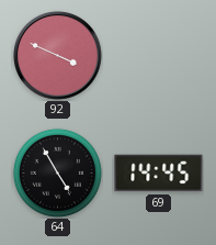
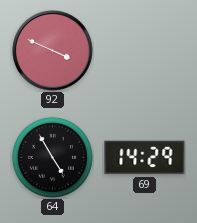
69: 14:45 -> 14:29 (145, 158)
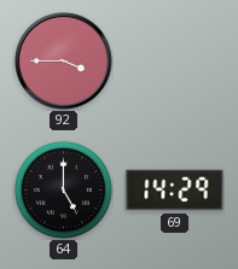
92: 3:49 -> 3:45 (64, 62)
64: 4:55 -> 5:00 (63, 189)
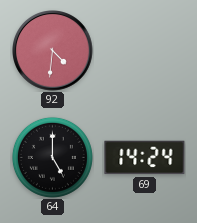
92: 3:45 -> 4:31 (53, 51)
69: 14:29 -> 14:24 (145, 158)
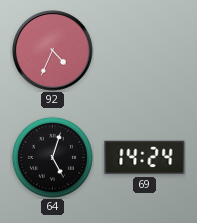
92: 4:31 -> 4:34 (53, 51)
64: 5:00 -> 5:03 (52, 157)
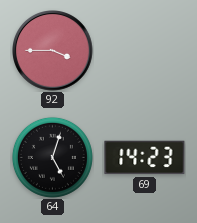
92: 4:34 -> 3:45 (53, 51)
69: 14:24 -> 14:23 (145, 158)
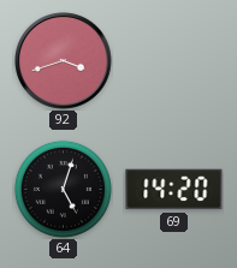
92: 3:45 -> 3:42 (64, 61)
69: 14:23 -> 14:20 (174, 190)
